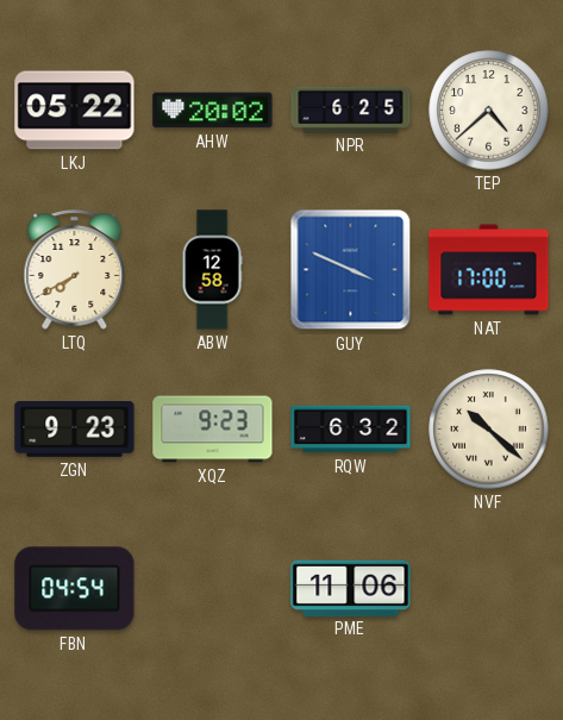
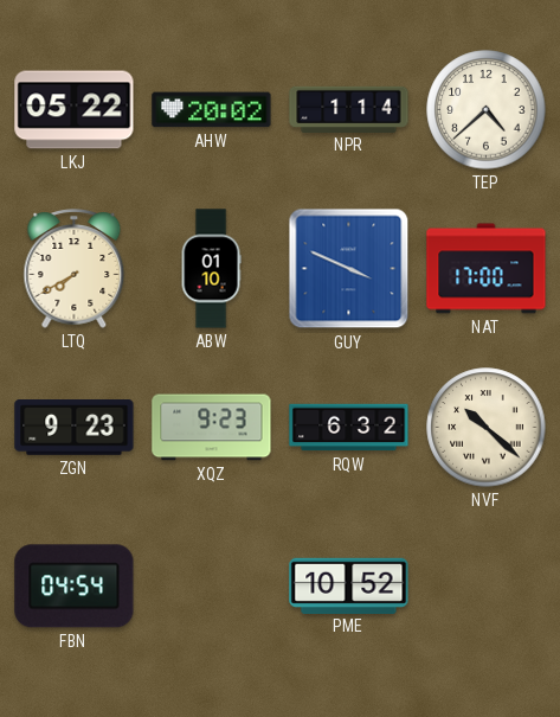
NPR: 6:25 -> 1:14 (349, 109)
ABW: 12:58 -> 01:10 (211, 269)
PME: 11:06 -> 10:52 (349, 585)
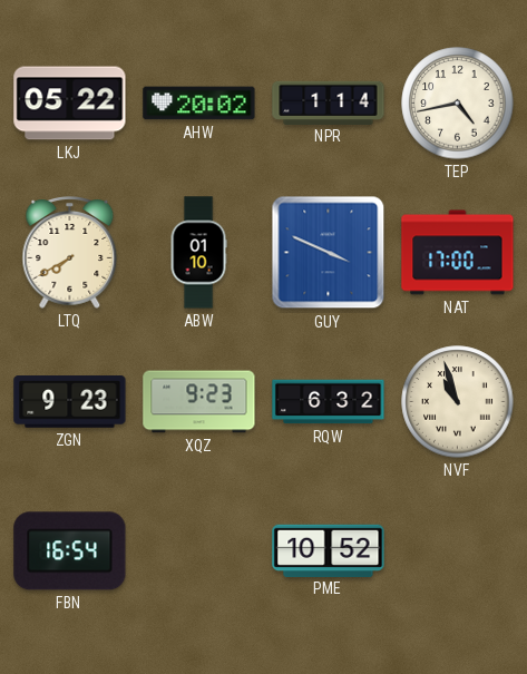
TEP: 4:38 -> 4:43 (458, 104)
NVF: 10:22 -> 10:57 (458, 402)
FBN: 04:54 -> 16:54 (70, 551)
